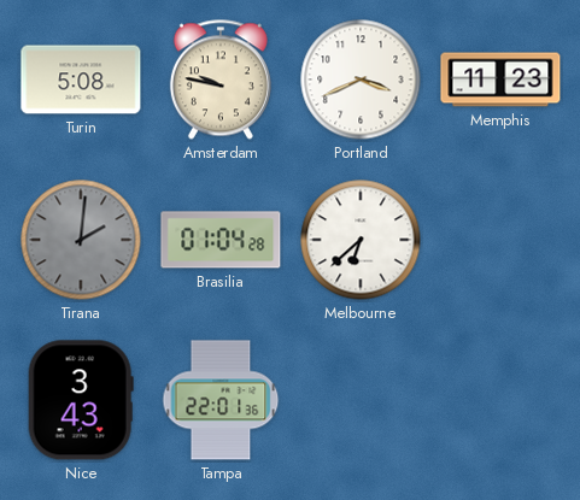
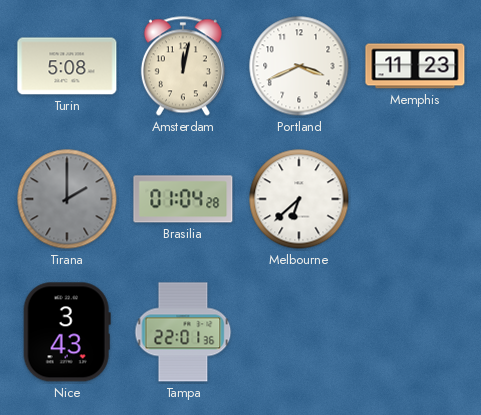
Amsterdam: 9:47 -> 12:02 (183, 66)
Tirana: 2:01 -> 2:00 (67, 199)
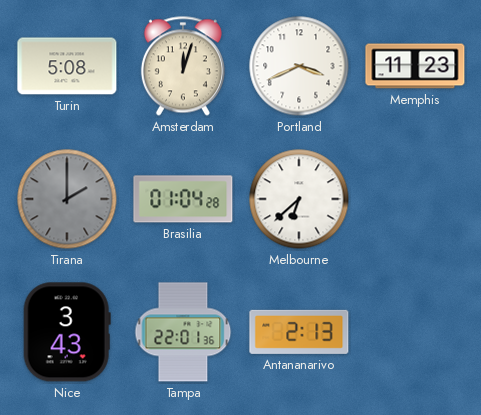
Amsterdam: 12:02 -> 12:03 (183, 66)
Antananarivo: none -> 2:13 (299, 332)
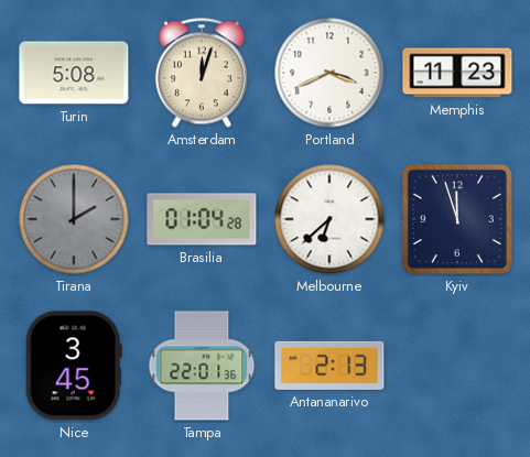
Kyiv: none -> 11:57 (457, 219)
Nice: 3:43 -> 3:45 (74, 366)
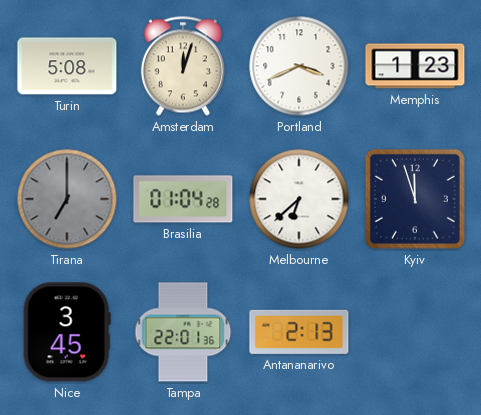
Memphis: 11:23 -> 1:23 (415, 66)
Tirana: 2:00 -> 7:00 (67, 199)
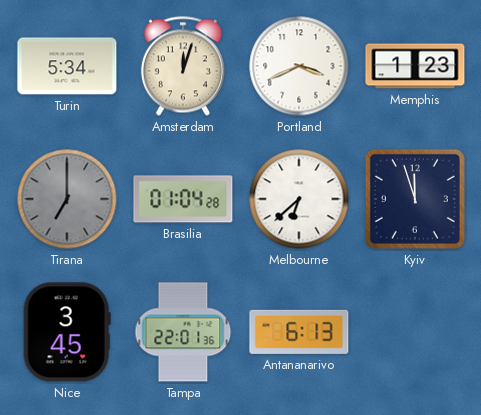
Turin: 5:08 -> 5:34 (67, 66)
Antananarivo: 2:13 -> 6:13 (299, 332)
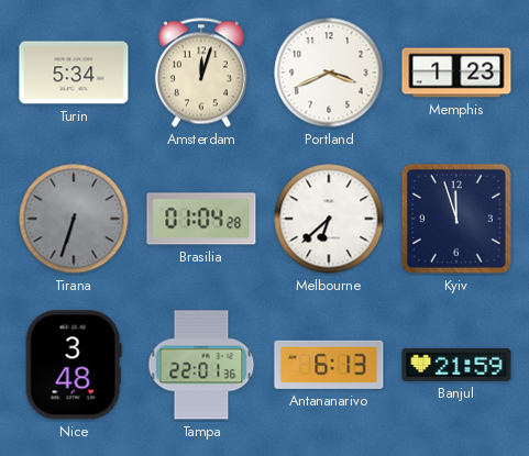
Tirana: 7:00 -> 6:33 (74, 219)
Nice: 3:45 -> 3:48 (74, 365)
Banjul: none -> 21:59 (456, 365)
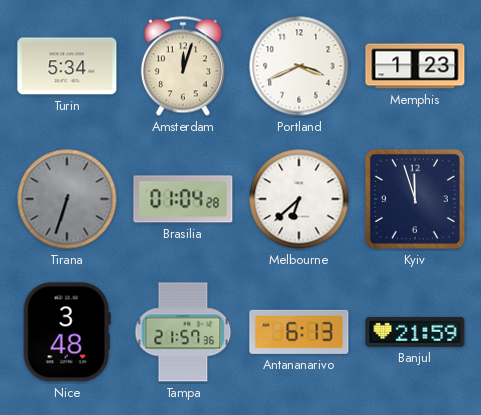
Tampa: 22:01 -> 21:57 (183, 332)
